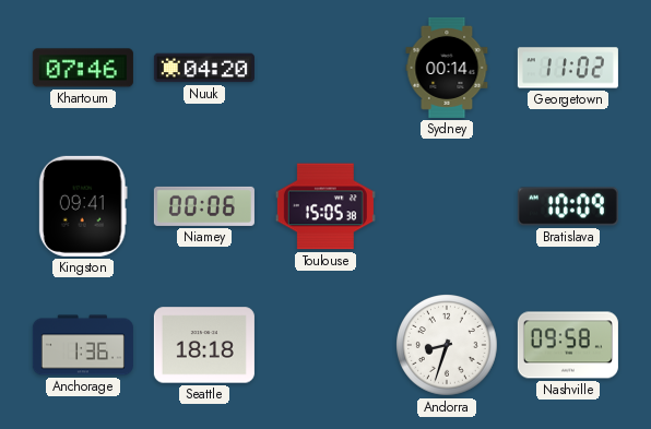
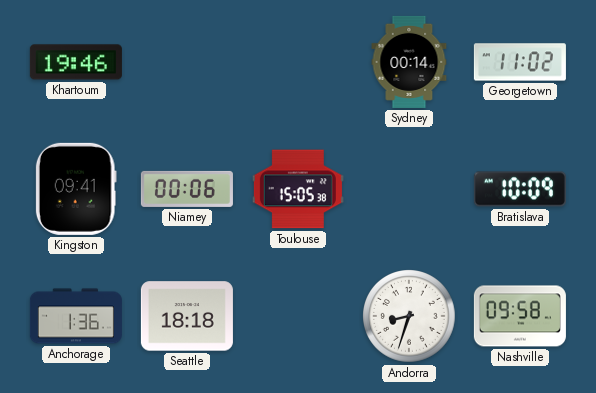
Khartoum: 07:46 -> 19:46 (76, 62)
Nuuk: 04:20 -> none (204, 68)
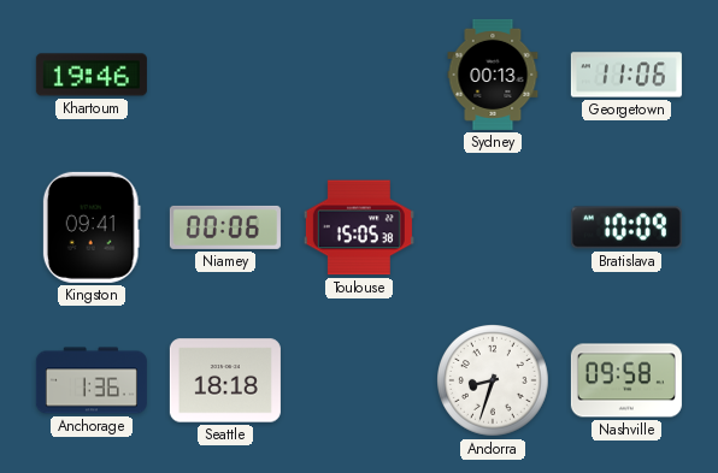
Sydney: 00:14 -> 00:13 (493, 75)
Georgetown: 11:02 -> 11:06 (626, 75)
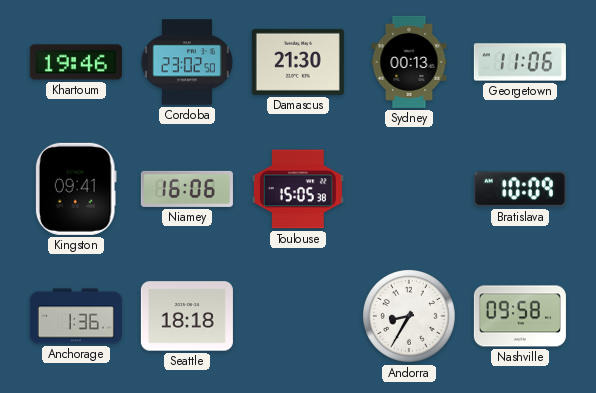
Cordoba: none -> 23:02 (187, 62)
Damascus: none -> 21:30 (298, 62)
Niamey: 00:06 -> 16:06 (187, 189)
Andorra: 8:33 -> 8:35 (409, 316)
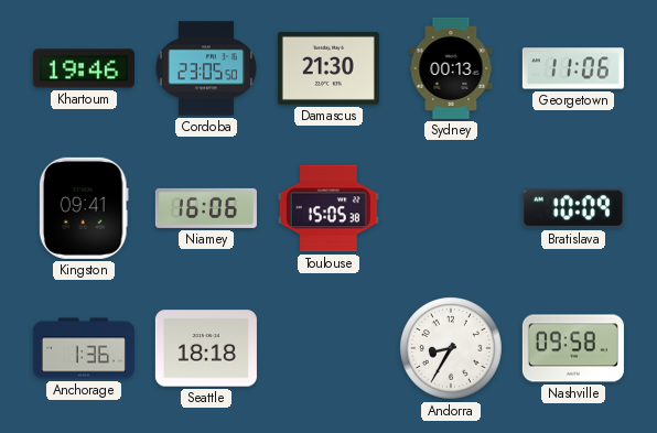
Cordoba: 23:02 -> 23:05 (206, 68)
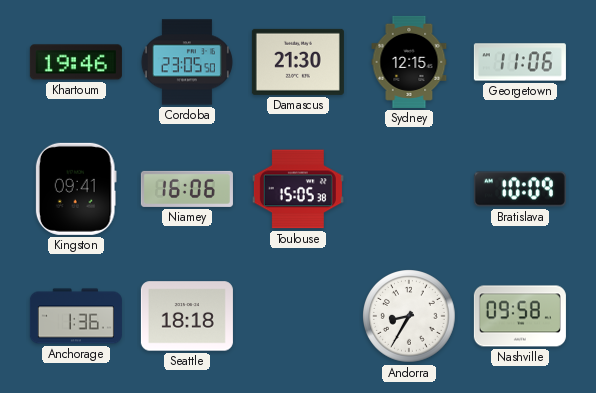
Sydney: 00:13 -> 12:15 (409, 62)
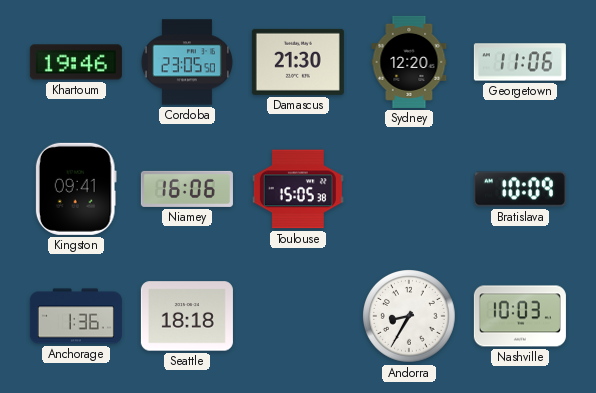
Sydney: 12:15 -> 12:20 (409, 62)
Nashville: 09:58 -> 10:03 (520, 316)
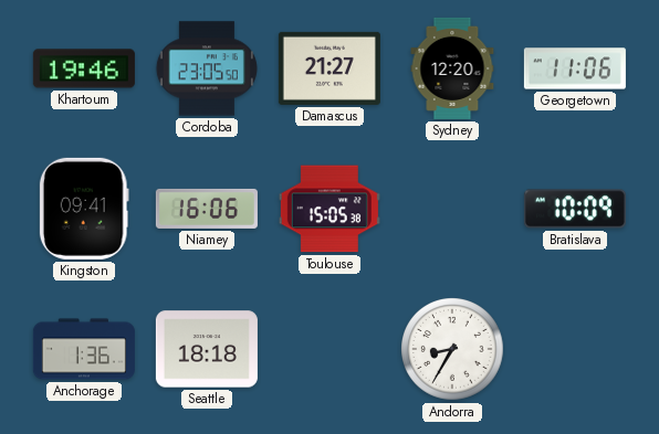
Damascus: 21:30 -> 21:27 (329, 68)
Nashville: 10:03 -> none (520, 316)
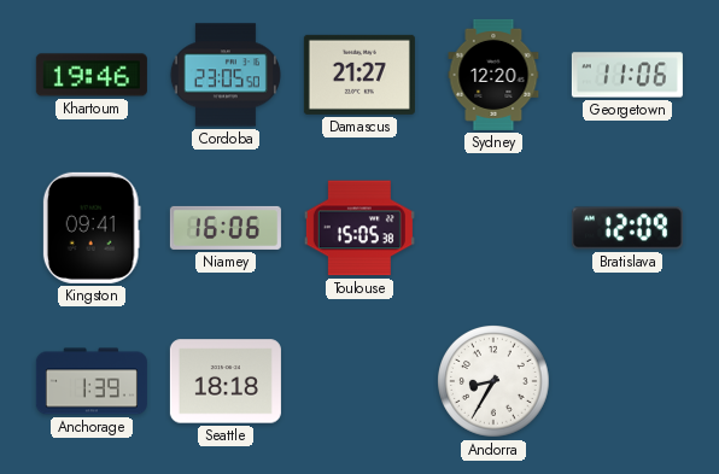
Bratislava: 10:09 -> 12:09 (627, 228)
Anchorage: 1:36 -> 1:39 (92, 381)
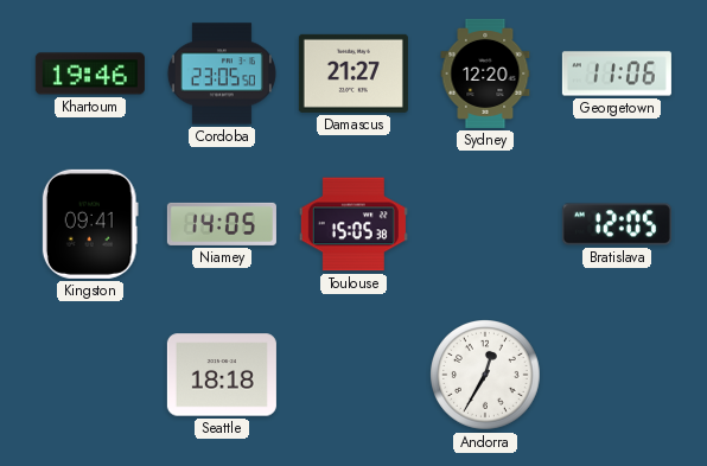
Niamey: 16:06 -> 14:05 (222, 224)
Bratislava: 12:09 -> 12:05 (617, 224)
Anchorage: 1:39 -> none (92, 381)
Andorra: 8:35 -> 12:35 (485, 375)
